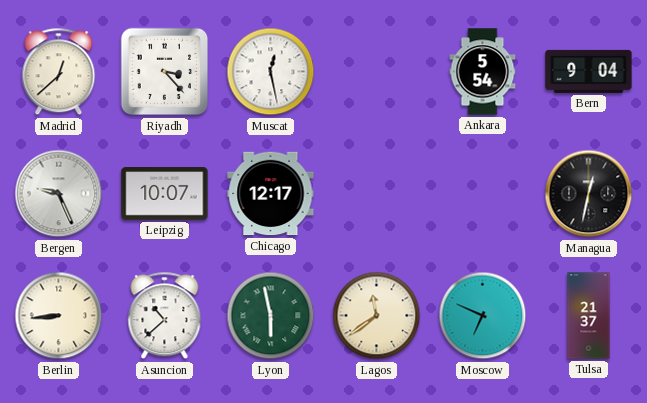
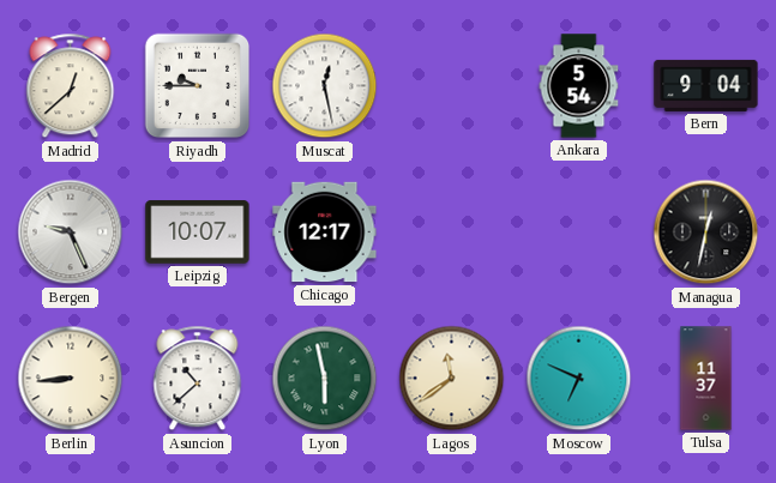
Riyadh: 3:23 -> 9:45 (198, 86)
Tulsa: 21:37 -> 11:37 (706, 379)
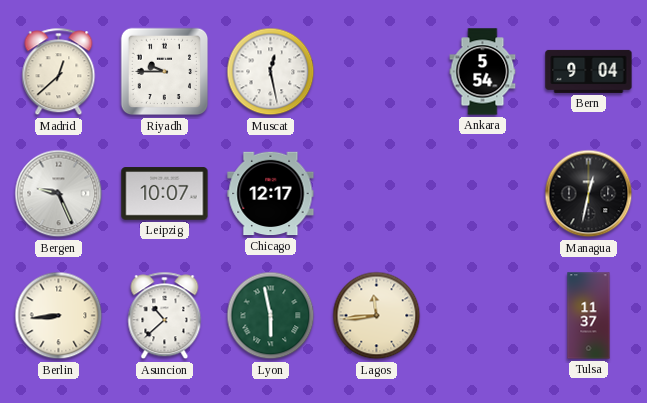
Lagos: 11:39 -> 11:44 (377, 316)
Moscow: 6:49 -> none (579, 379)
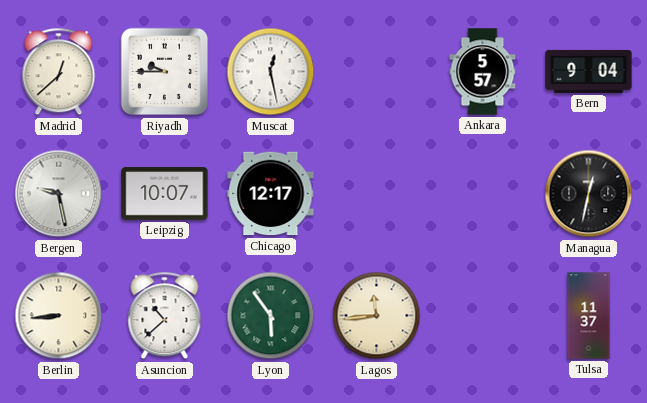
Ankara: 5:54 -> 5:57 (483, 72)
Bergen: 9:26 -> 9:28 (59, 194)
Lyon: 5:58 -> 5:54 (271, 316)
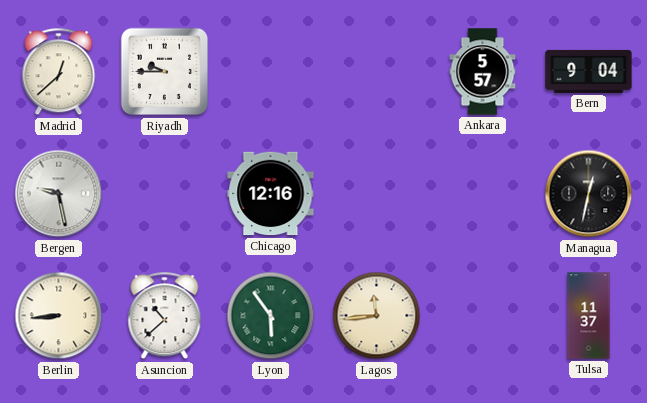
Muscat: 12:28 -> none (271, 72)
Leipzig: 10:07 -> none (165, 194)
Chicago: 12:17 -> 12:16 (271, 194)
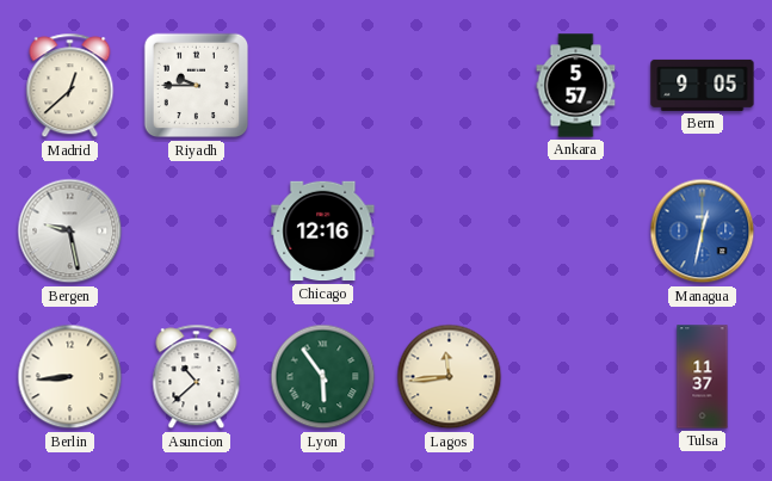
Bern: 9:04 -> 9:05 (703, 85)
Managua dial: black -> blue (703, 232)
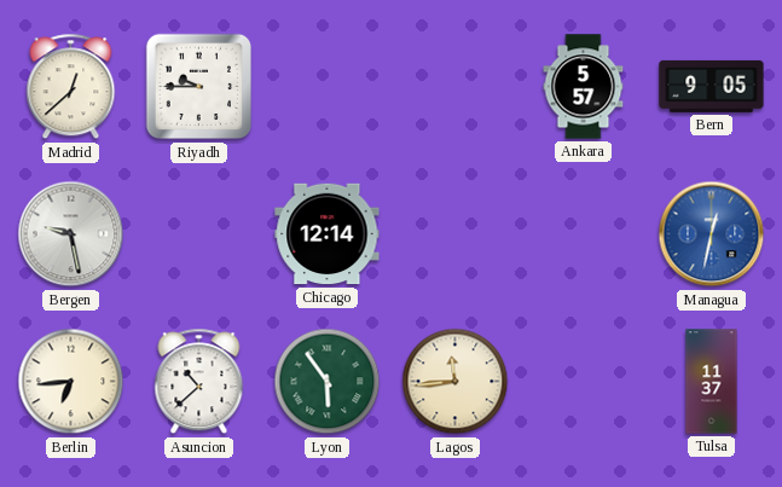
Chicago: 12:16 -> 12:14 (328, 234)
Berlin: 8:44 -> 6:44 (71, 382)
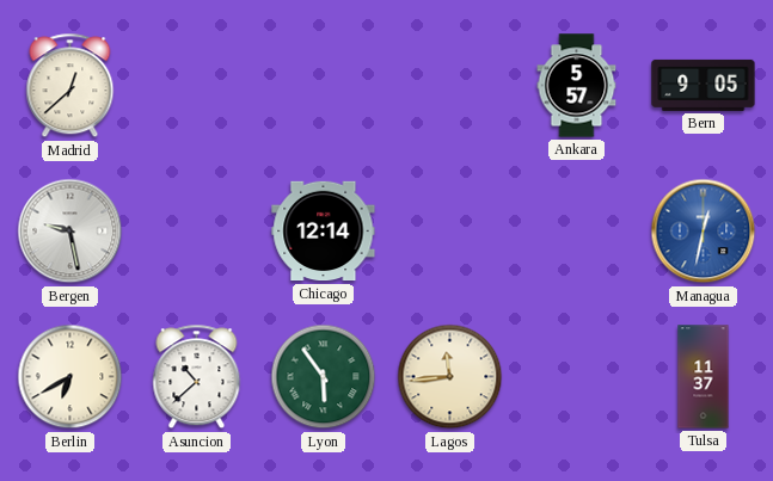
Riyadh: 9:45 -> none (199, 87)
Berlin: 6:44 -> 6:40 (70, 377)
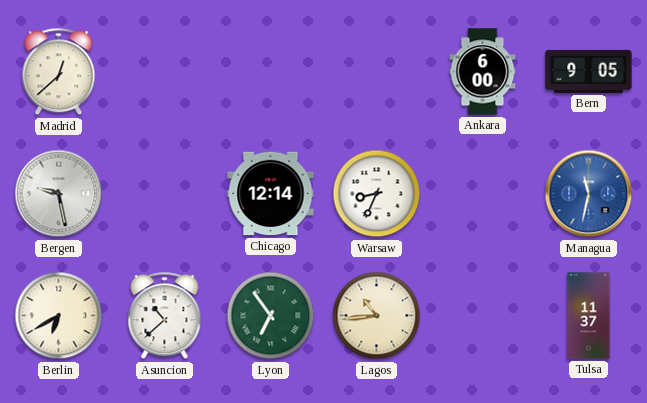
Ankara: 5:57 -> 6:00 (483, 72)
Warsaw: none -> 8:34 (377, 194)
Managua: 12:32 -> 11:32 (589, 194)
Lyon: 5:54 -> 6:54 (271, 316)
Lagos: 11:44 -> 10:44 (377, 316)
